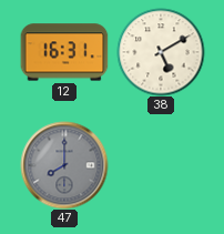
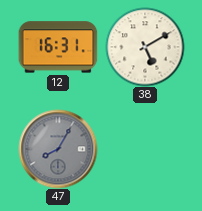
47: 8:00 -> 8:05 (58, 149)
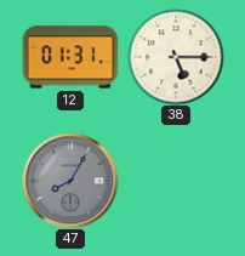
12: 16:31 -> 01:31 (70, 57)
38: 5:10 -> 5:15 (176, 57)
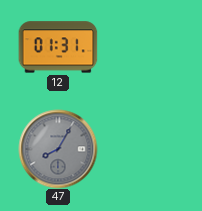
38: 5:15 -> none (176, 57)
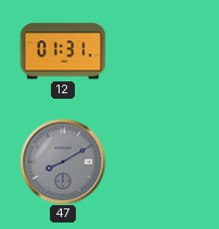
47: 8:05 -> 8:10 (63, 162)
